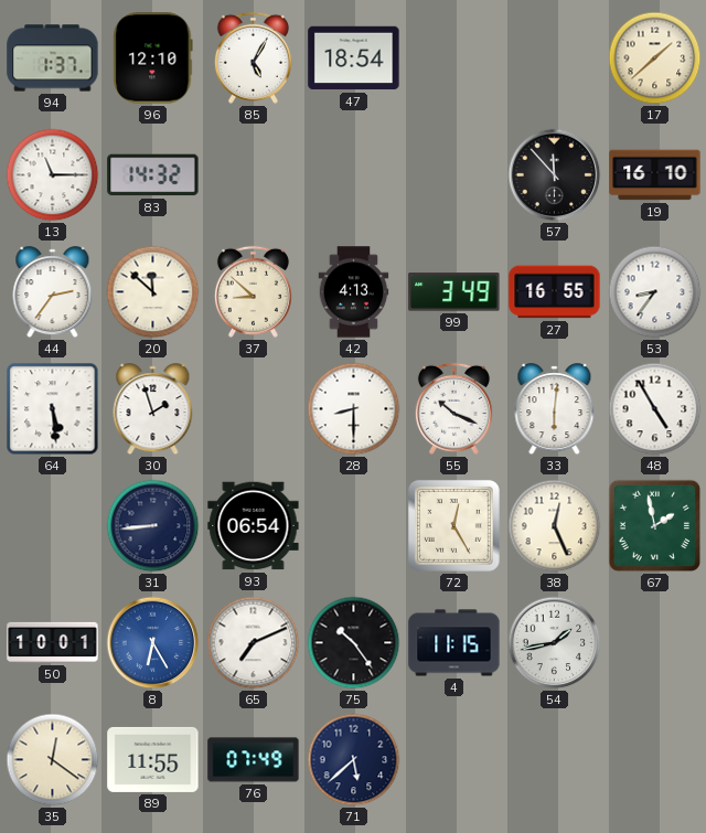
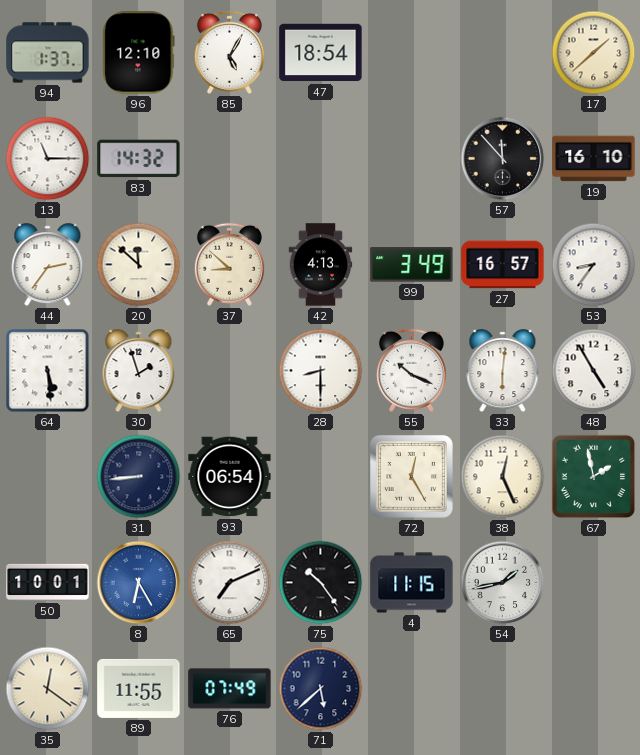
27: 16:55 -> 16:57 (503, 265)
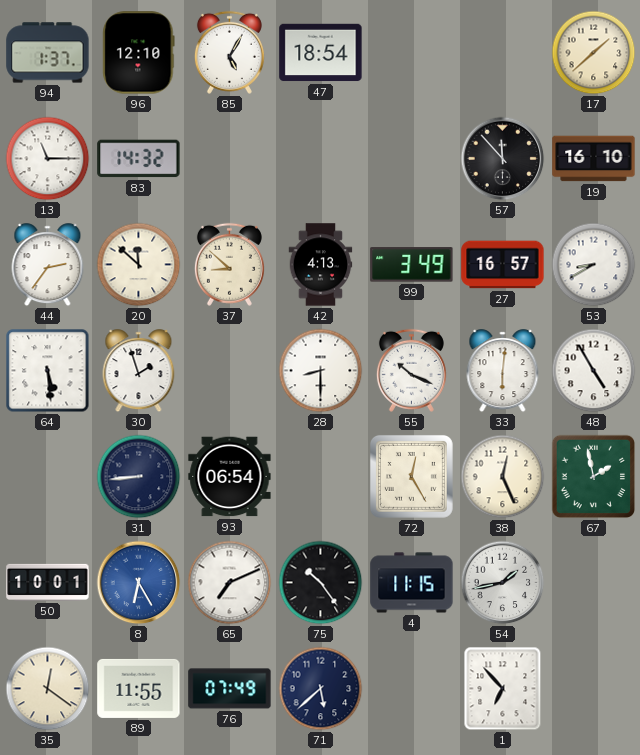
53: 8:36 -> 8:40 (594, 265)
1: none -> 6:53 (503, 689)
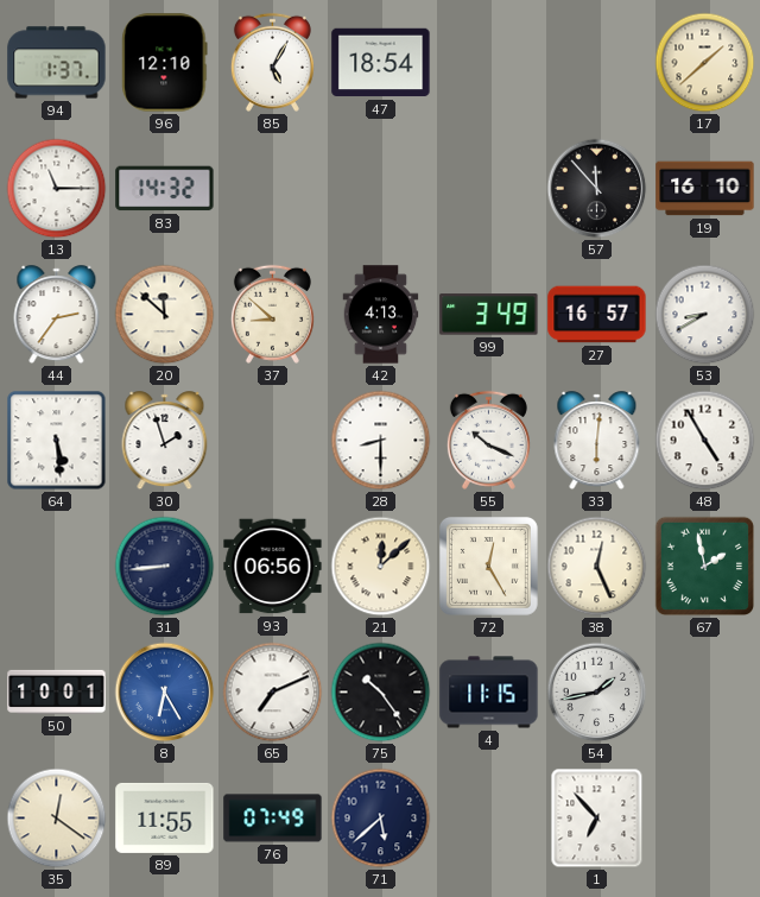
93: 06:54 -> 06:56 (273, 567)
21: none -> 12:08 (381, 567)
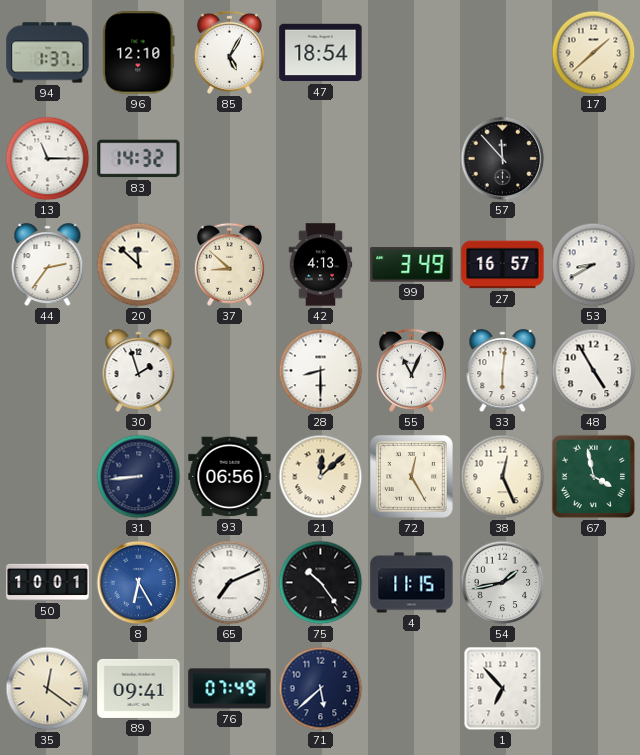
19: 16:10 -> none (705, 189)
64: 5:29 -> none (57, 441)
55: 10:19 -> 11:04 (411, 370)
67: 1:58 -> 3:58 (594, 477)
89: 11:55 -> 09:41 (139, 688)
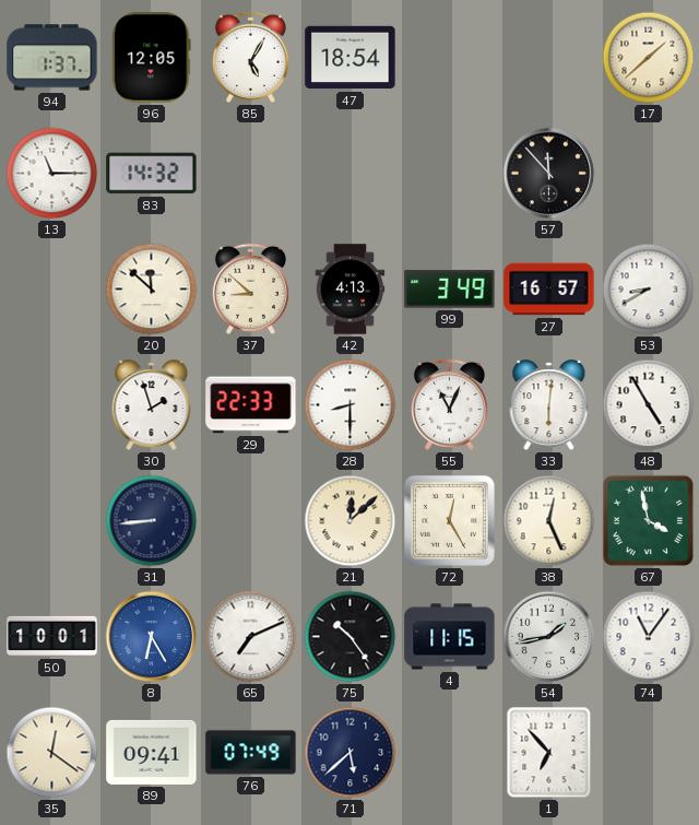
96: 12:10 -> 12:05 (152, 58)
44: 2:36 -> none (48, 265)
29: none -> 22:33 (251, 405)
93: 06:56 -> none (230, 477)
74: none -> 11:06 (649, 637)
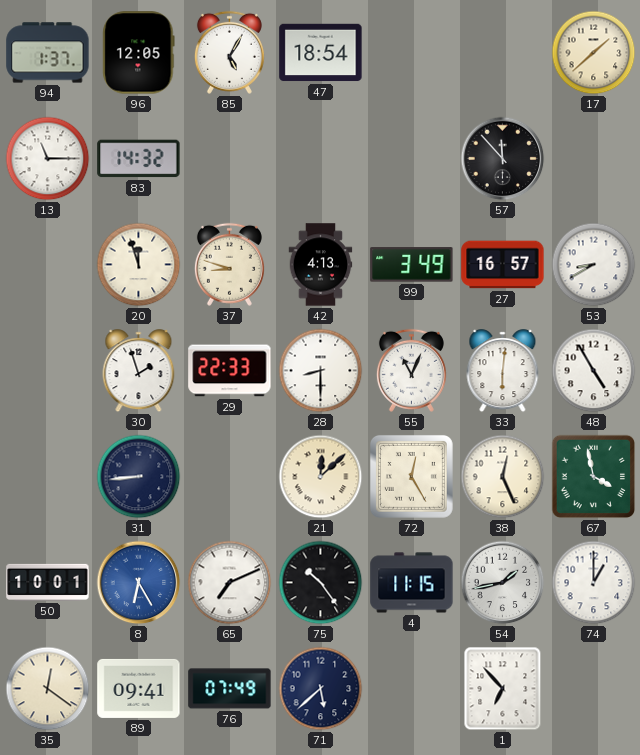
20: 11:52 -> 11:57 (139, 265)
37: 8:52 -> 8:48 (229, 264)
74: 11:06 -> 1:00 (594, 583)
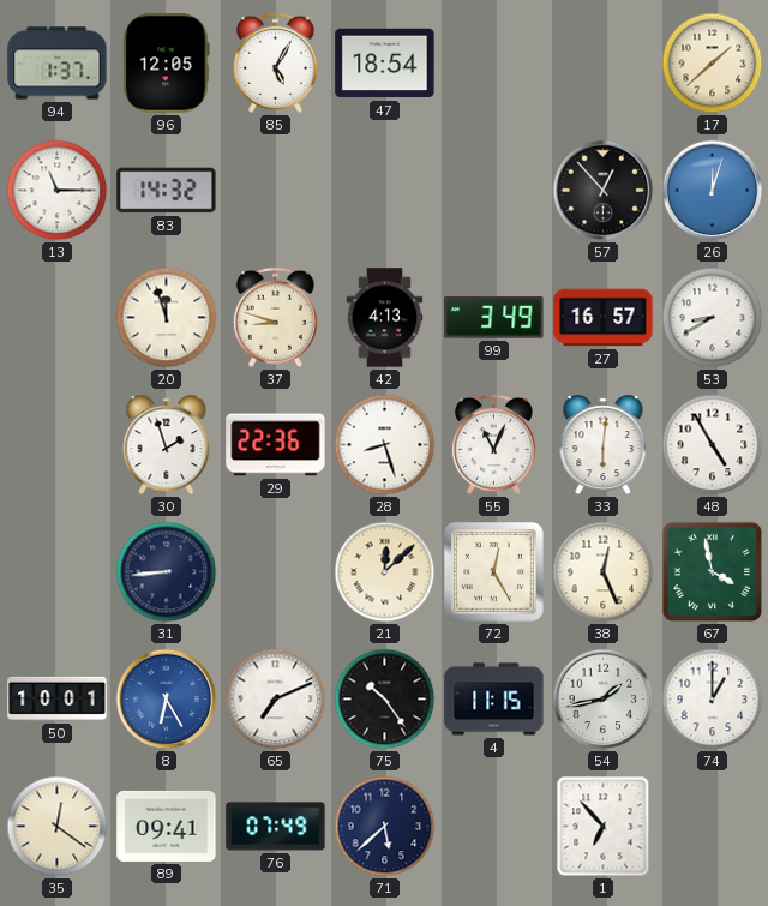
57: 11:53 -> 12:53 (604, 191)
26: none -> 12:03 (713, 191)
29: 22:33 -> 22:36 (276, 445)
28: 8:30 -> 8:27 (385, 445)
